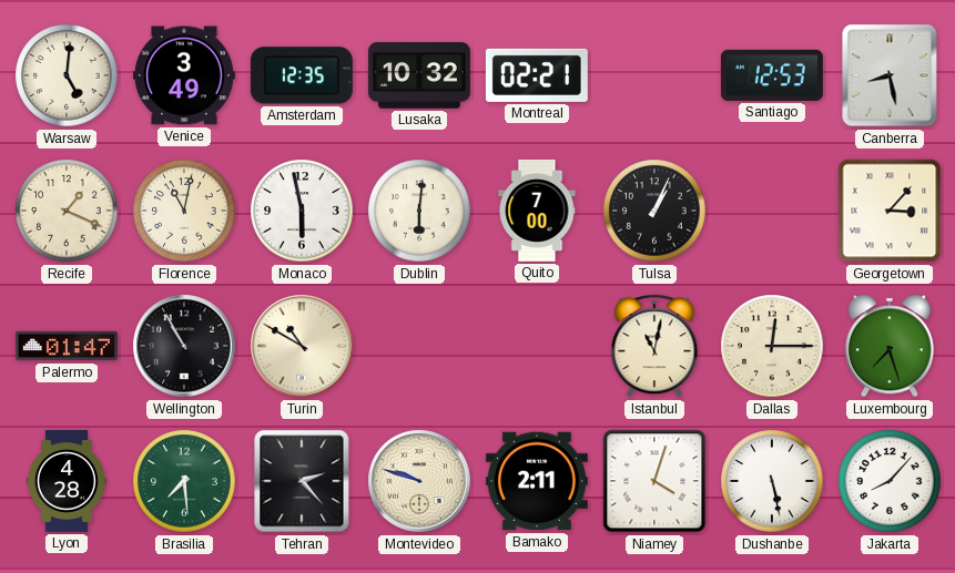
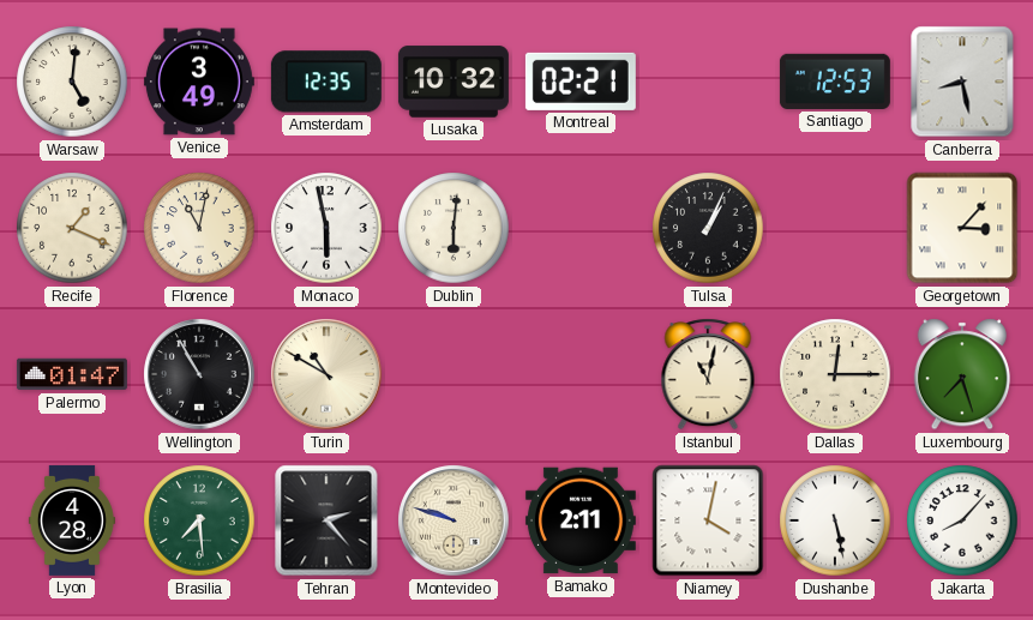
Quito: 7:00 -> none (537, 211)
Niamey: 4:03 -> 4:02 (708, 520)
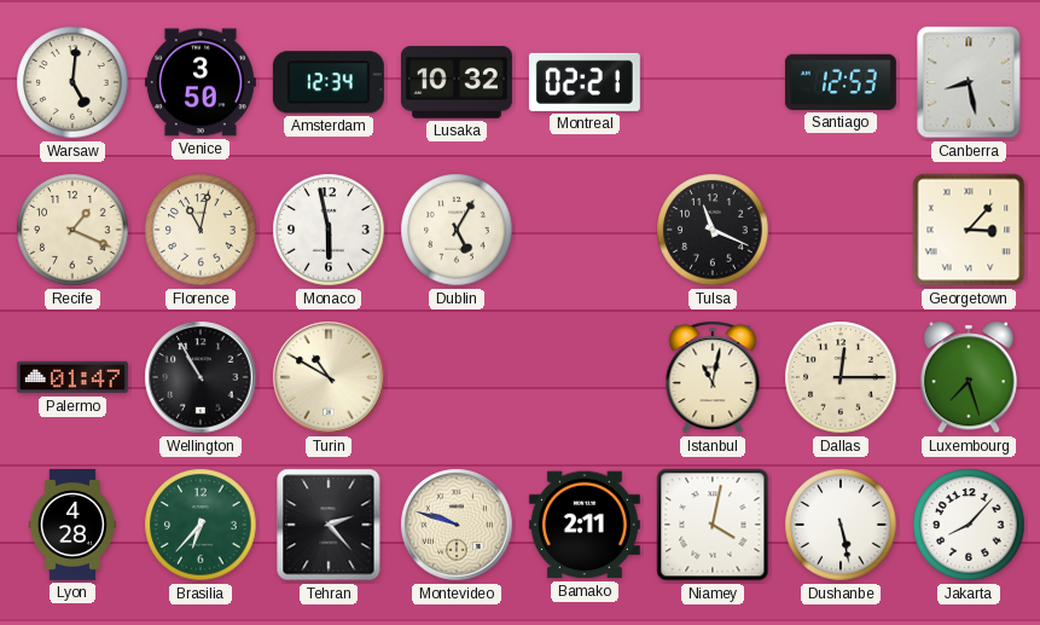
Venice: 3:49 -> 3:50 (201, 82)
Amsterdam: 12:35 -> 12:34 (329, 82)
Dublin: 6:01 -> 5:05 (457, 230)
Tulsa: 1:04 -> 11:19 (713, 230)
Brasilia: 7:29 -> 6:37 (201, 525)
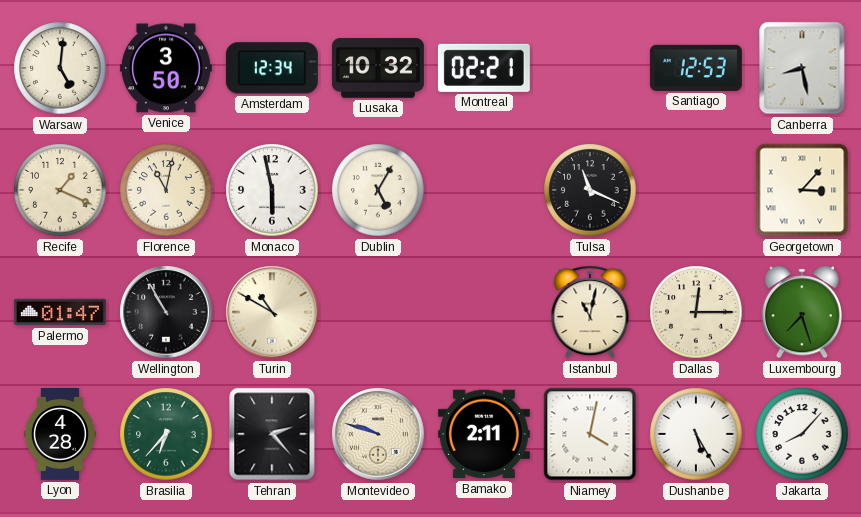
Dushanbe: 5:28 -> 5:25 (696, 434)
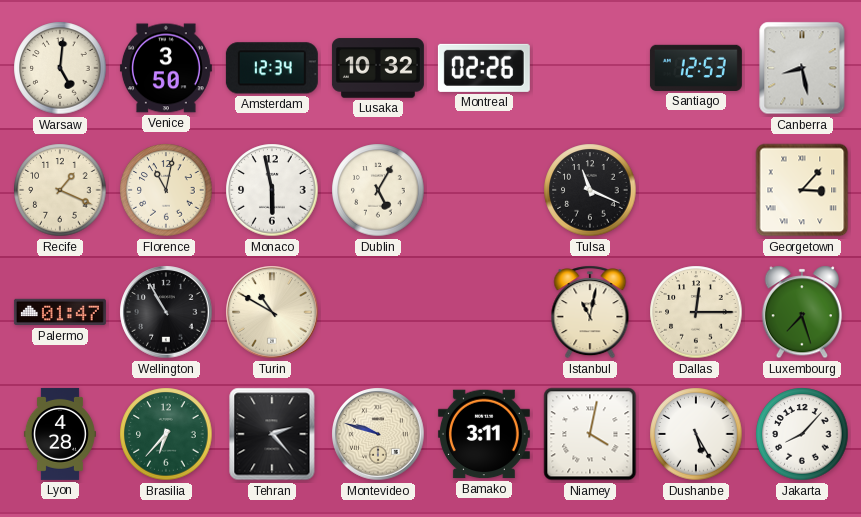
Montreal: 02:21 -> 02:26 (484, 68)
Bamako: 2:11 -> 3:11 (484, 434)
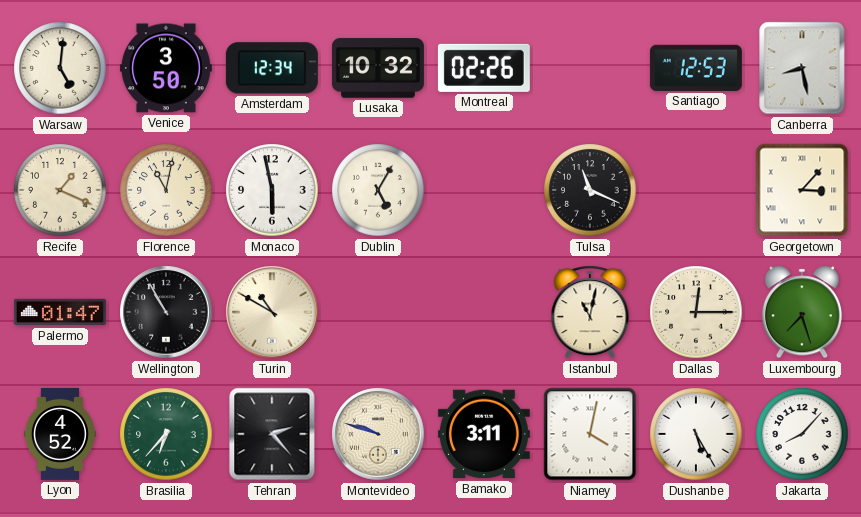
Lyon: 4:28 -> 4:52 (60, 434)
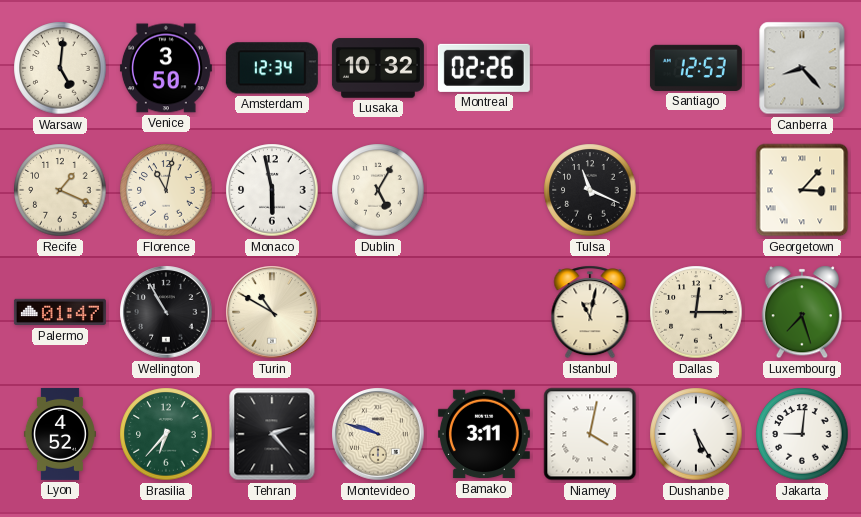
Canberra: 8:28 -> 8:23 (802, 68)
Jakarta: 8:07 -> 9:01 (802, 434)
